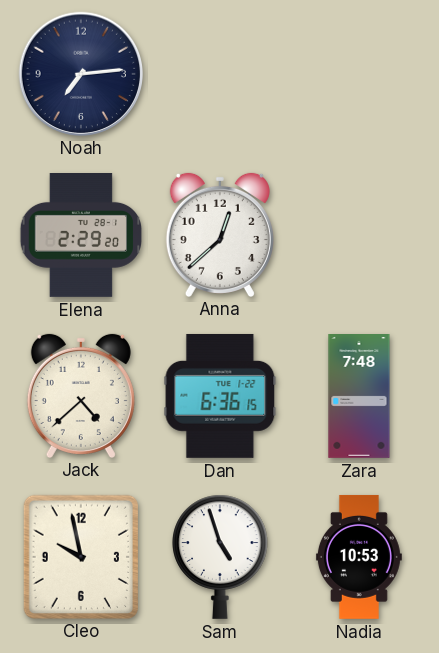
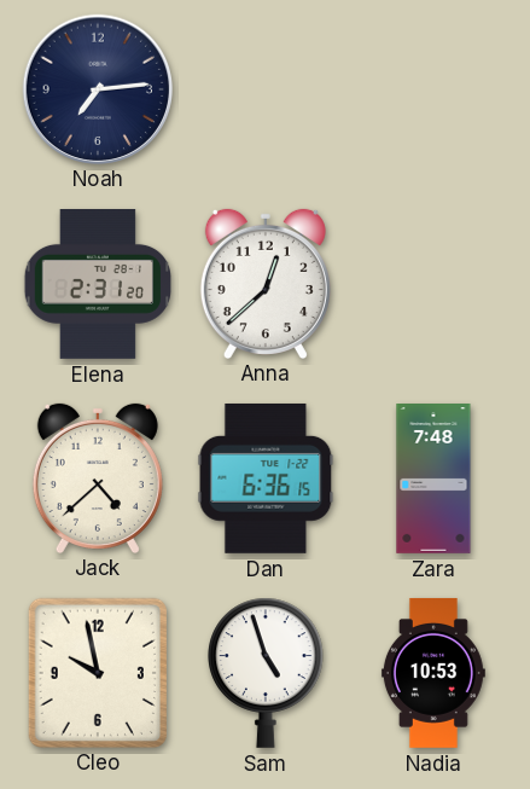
Elena: 2:29 -> 2:31 (97, 285)
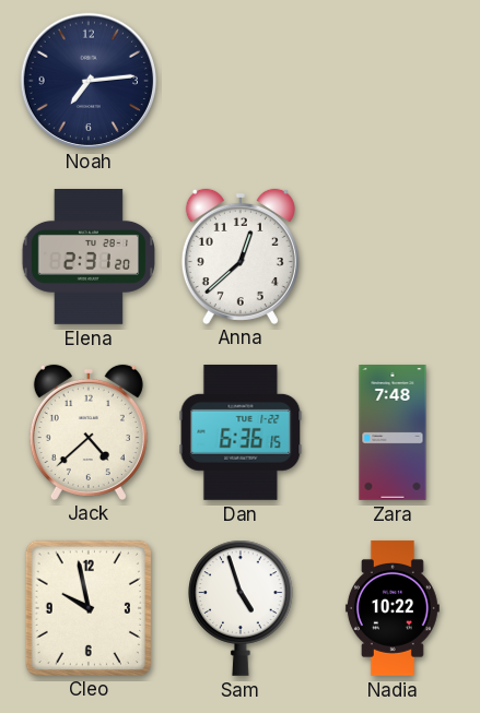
Nadia: 10:53 -> 10:22 (393, 608)
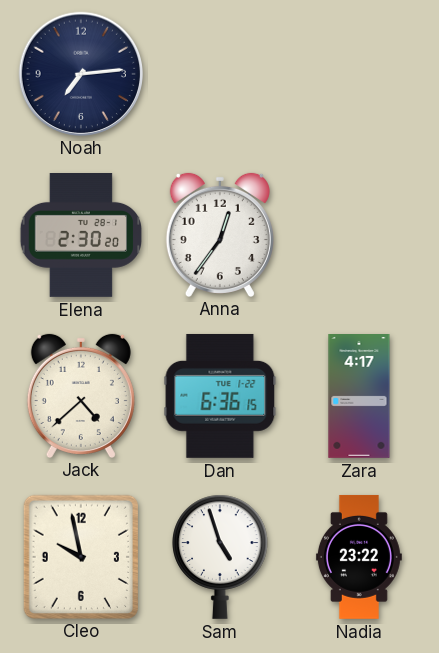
Elena: 2:31 -> 2:30 (80, 236)
Anna: 12:38 -> 12:36 (220, 234)
Zara: 7:48 -> 4:17 (359, 397)
Nadia: 10:22 -> 23:22 (359, 557)
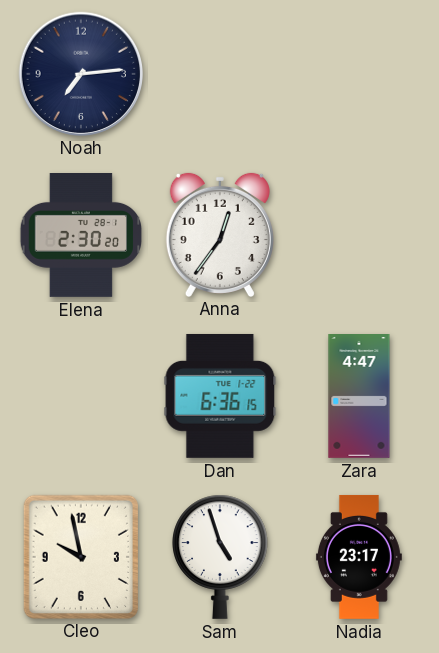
Jack: 4:38 -> none (81, 395)
Zara: 4:17 -> 4:47 (359, 397)
Nadia: 23:22 -> 23:17 (359, 557)
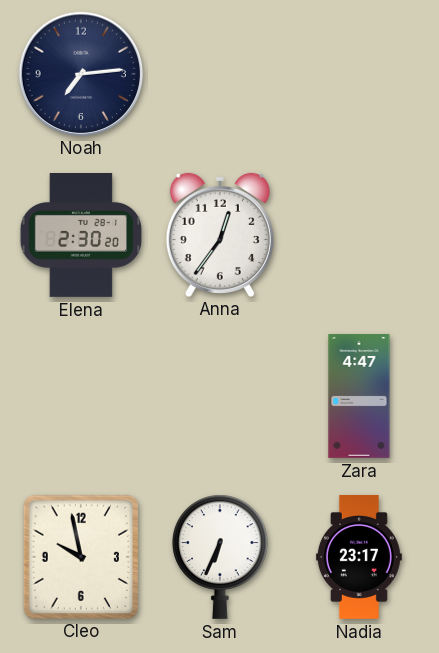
Dan: 6:36 -> none (220, 396)
Sam: 4:57 -> 6:34 (220, 557)
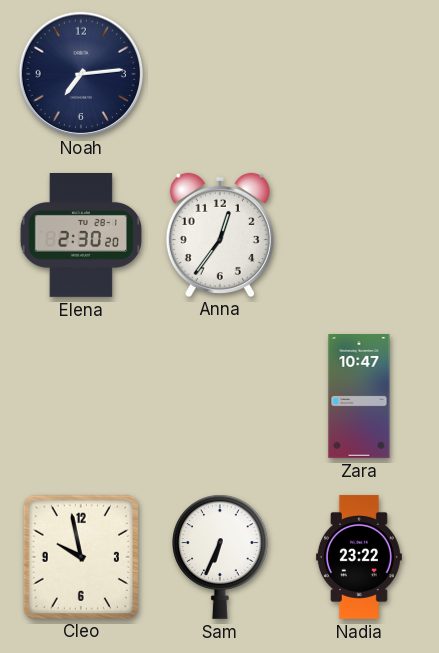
Zara: 4:47 -> 10:47 (359, 397)
Nadia: 23:17 -> 23:22 (359, 557)
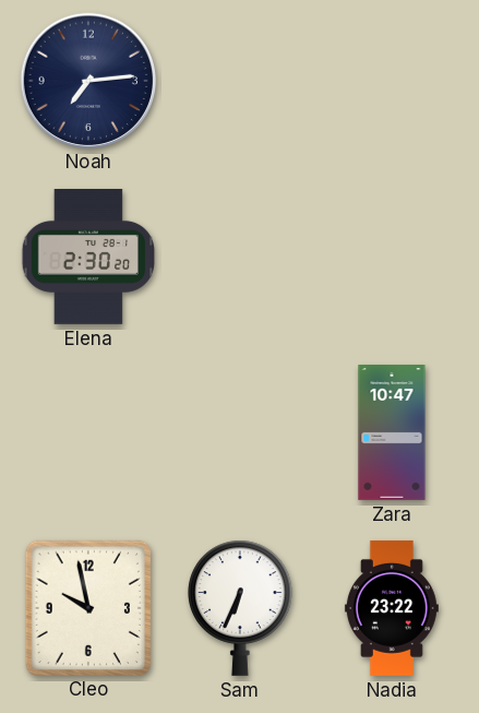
Anna: 12:36 -> none (220, 234)
